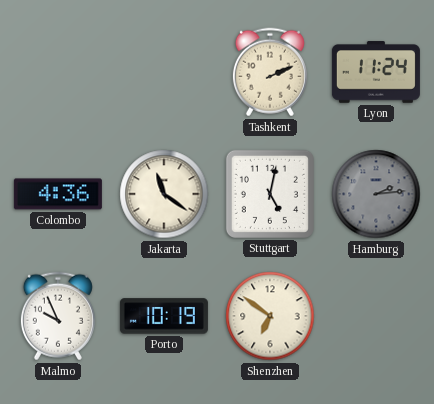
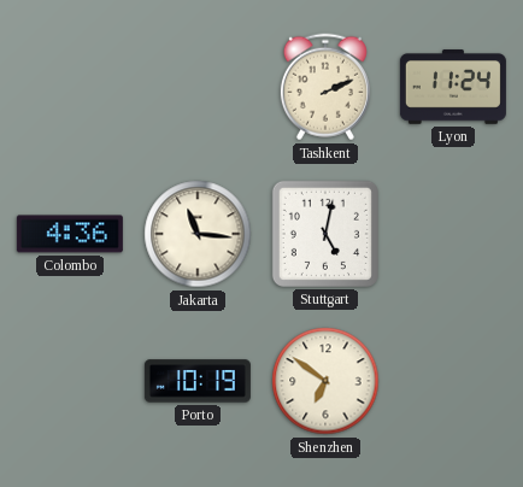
Jakarta: 11:21 -> 11:16 (198, 234)
Hamburg: 2:14 -> none (376, 194)
Malmo: 9:56 -> none (58, 316)
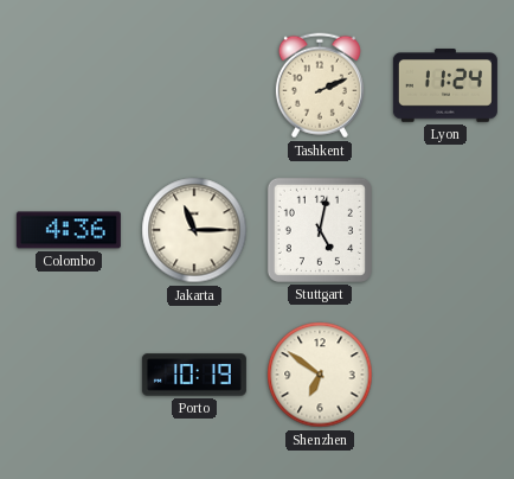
Jakarta: 11:16 -> 11:15 (194, 230)
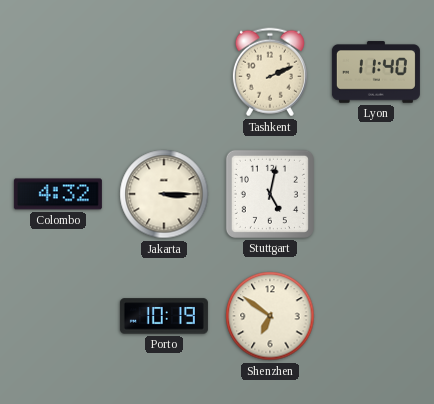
Lyon: 11:24 -> 11:40 (376, 72)
Colombo: 4:36 -> 4:32 (58, 194)
Jakarta: 11:15 -> 3:15 (164, 194)
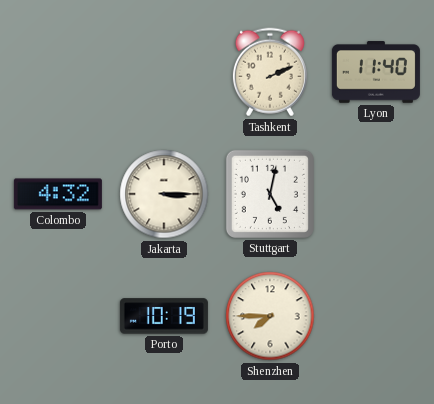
Shenzhen: 6:51 -> 7:45 (270, 316)
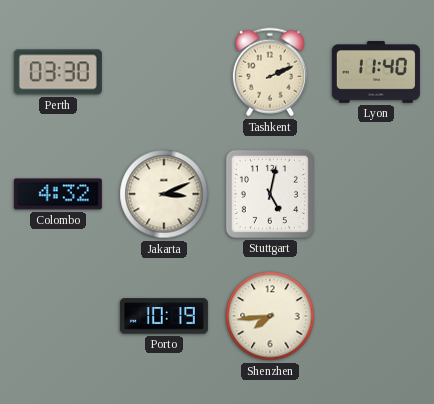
Perth: none -> 03:30 (58, 72)
Jakarta: 3:15 -> 3:11 (164, 194)
Shenzhen: 7:45 -> 7:44 (270, 316)
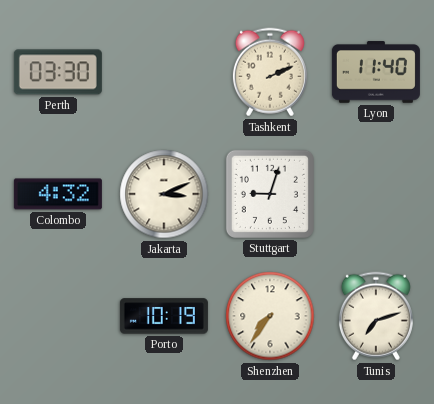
Stuttgart: 5:02 -> 9:03 (270, 194)
Shenzhen: 7:44 -> 7:36 (270, 316)
Tunis: none -> 7:12 (376, 316)
